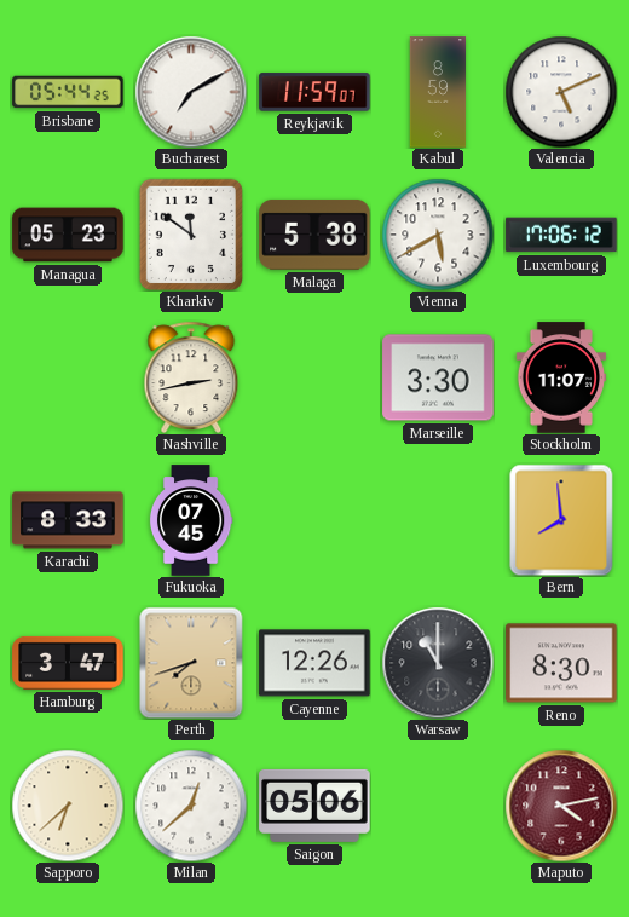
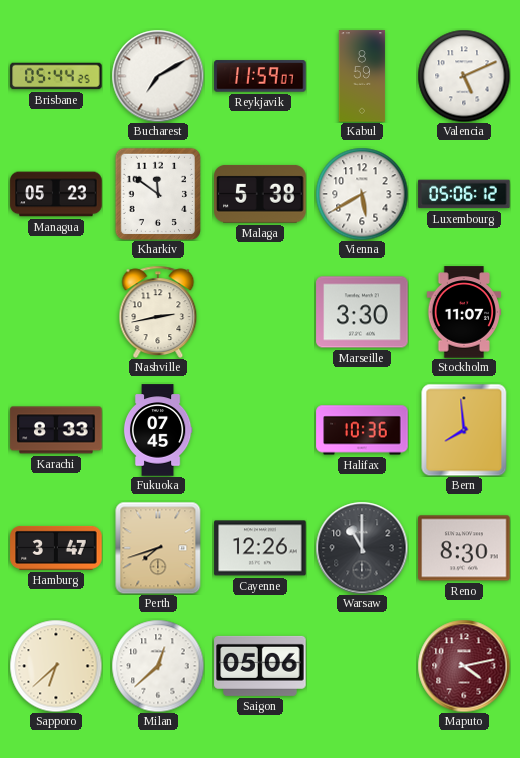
Luxembourg: 17:06 -> 05:06 (464, 194)
Halifax: none -> 10:36 (362, 430)
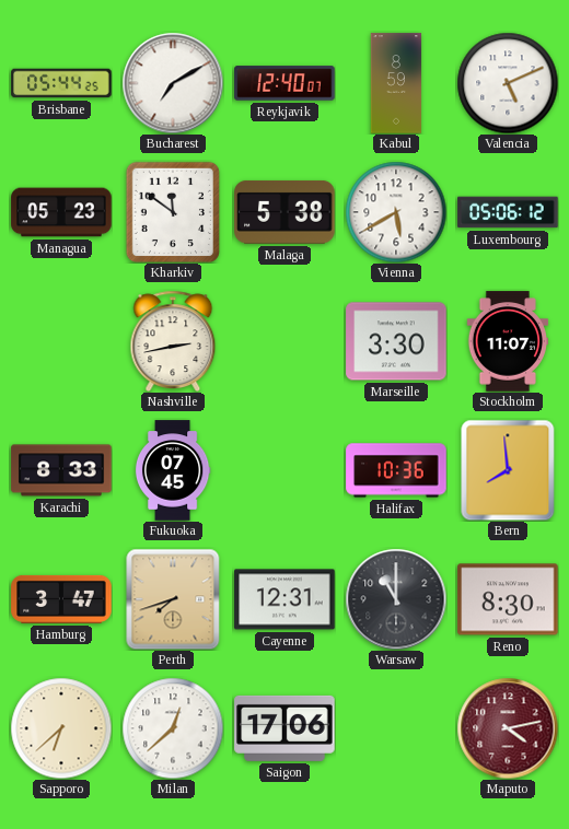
Reykjavik: 11:59 -> 12:40 (284, 83)
Cayenne: 12:26 -> 12:31 (284, 599)
Saigon: 05:06 -> 17:06 (284, 728)
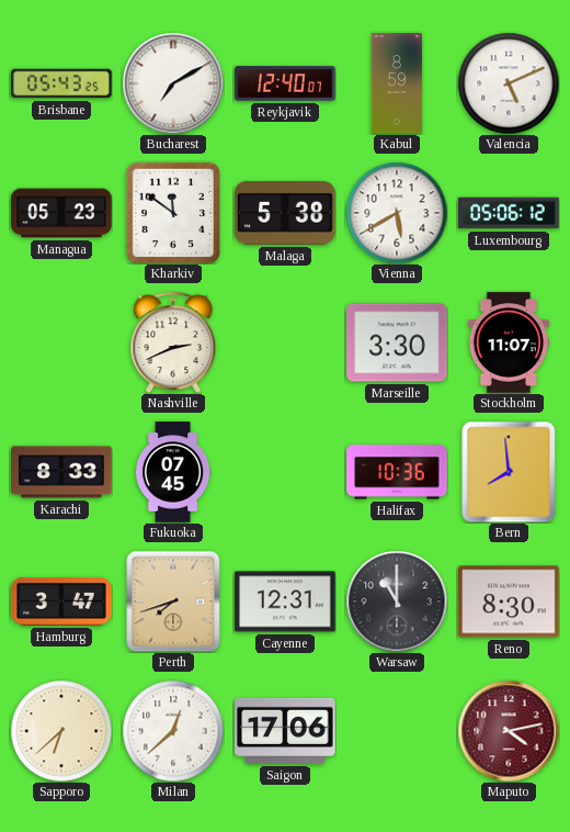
Brisbane: 05:44 -> 05:43 (61, 83)
Nashville: 2:43 -> 2:41 (173, 341)
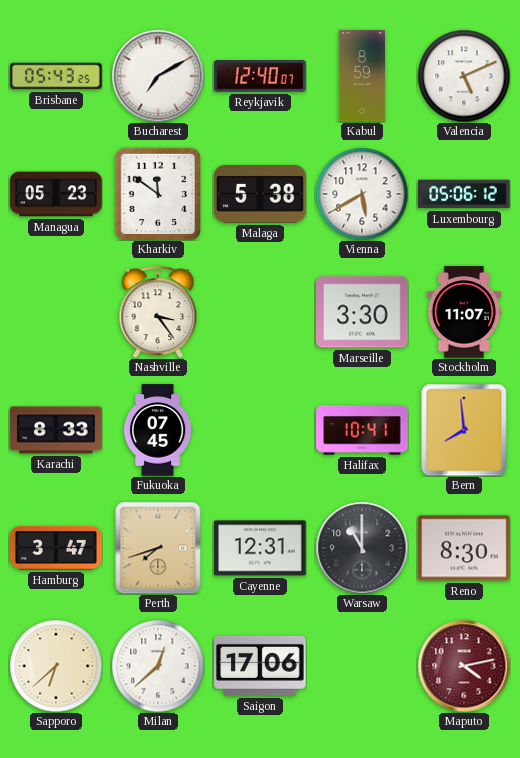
Nashville: 2:41 -> 3:24 (158, 311)
Halifax: 10:36 -> 10:41 (362, 430)
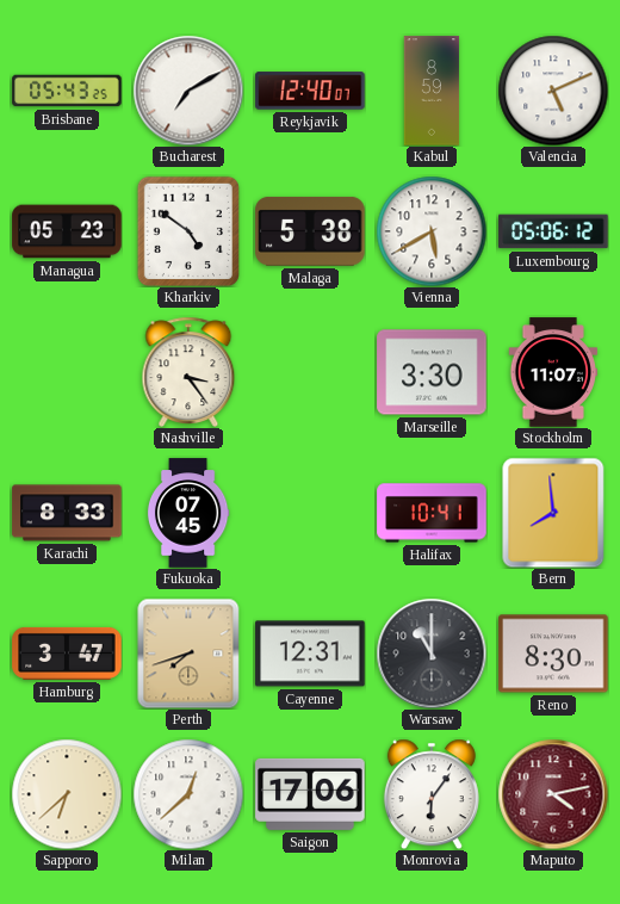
Kharkiv: 11:51 -> 4:51 (187, 230)
Monrovia: none -> 6:06 (432, 794)
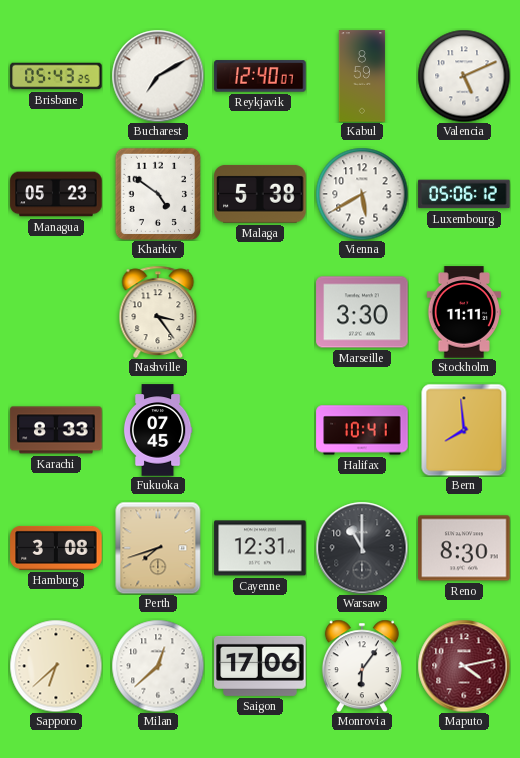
Stockholm: 11:07 -> 11:11 (464, 312)
Hamburg: 3:47 -> 3:08 (56, 548)
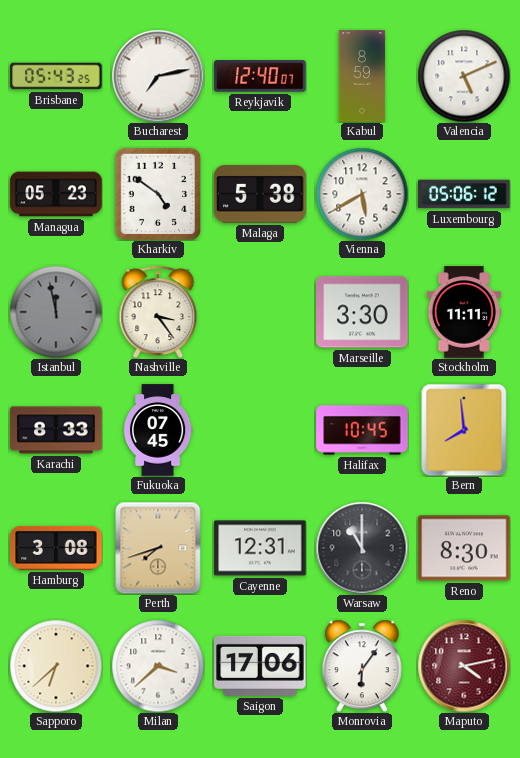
Bucharest: 7:10 -> 7:13 (158, 76)
Istanbul: none -> 11:58 (56, 312)
Halifax: 10:41 -> 10:45 (362, 430)
Milan: 12:38 -> 3:38 (158, 666)
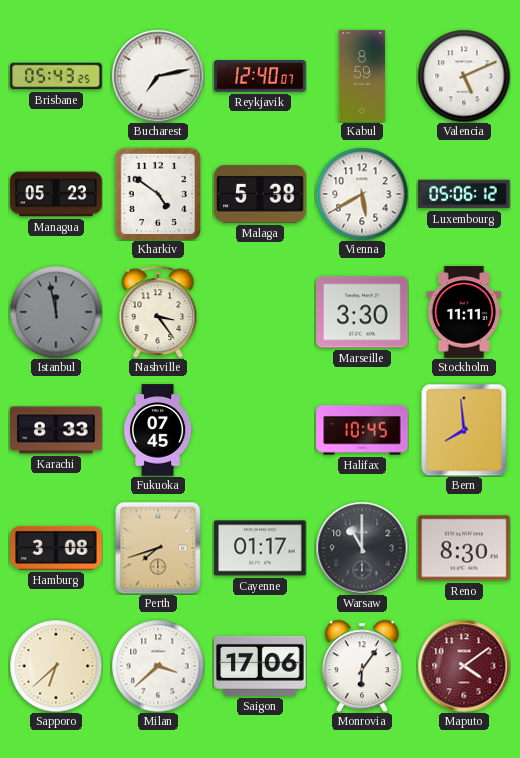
Cayenne: 12:31 -> 01:17 (260, 548)
Maputo: 4:13 -> 4:09 (464, 666)
